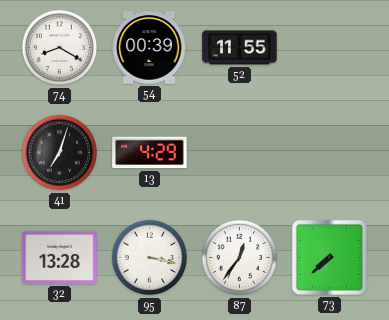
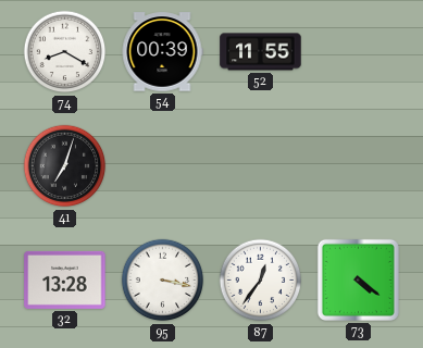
13: 4:29 -> none (150, 153)
73: 7:38 -> 4:21 (358, 279)
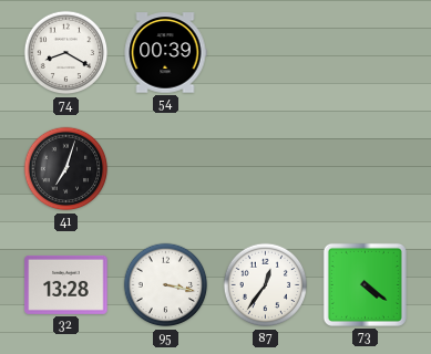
52: 11:55 -> none (261, 52)
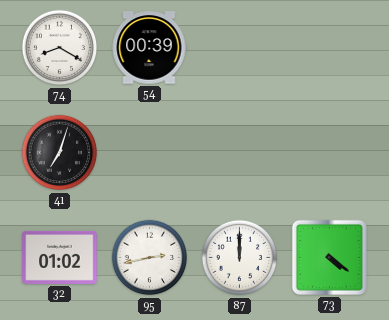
32: 13:28 -> 01:02 (60, 257)
95: 3:17 -> 2:43 (150, 258)
87: 12:36 -> 12:00 (240, 258)
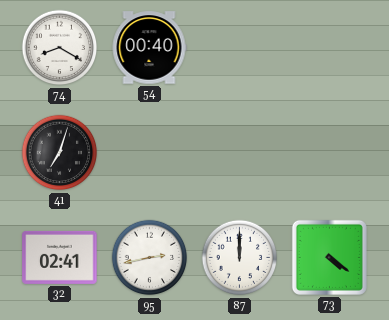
54: 00:39 -> 00:40 (149, 48)
32: 01:02 -> 02:41 (60, 257)
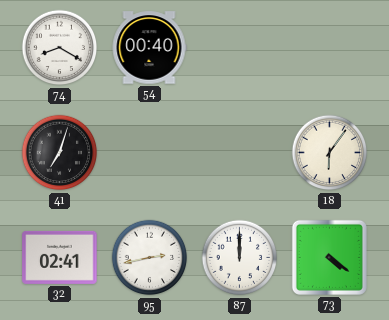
18: none -> 6:06 (330, 153)
